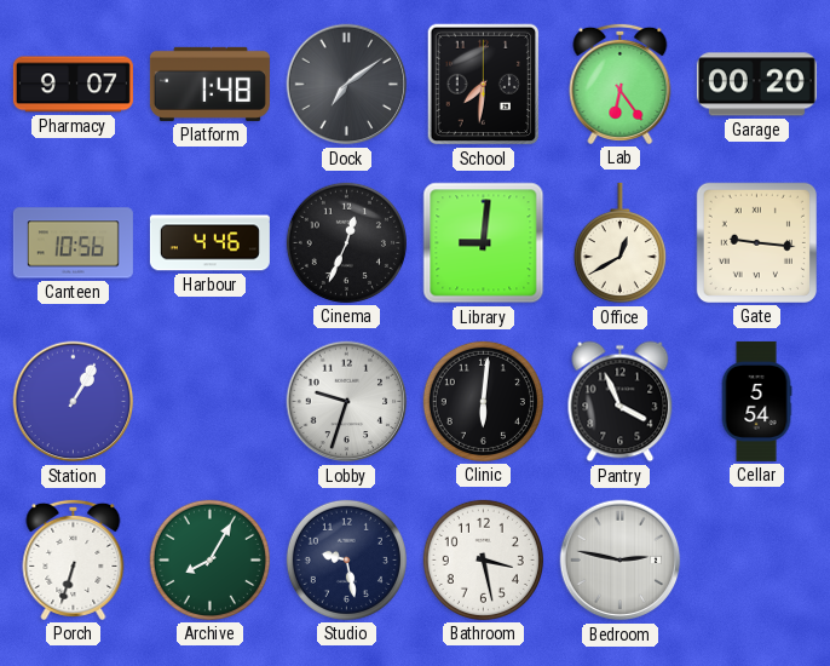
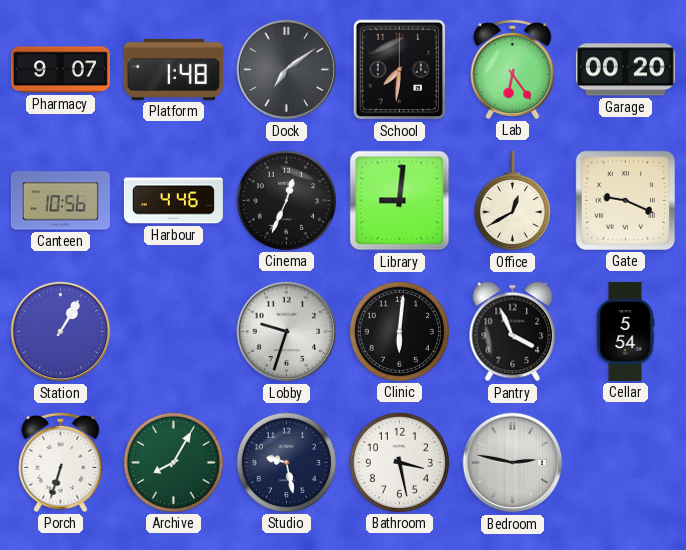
Gate: 9:16 -> 9:19 (625, 200)
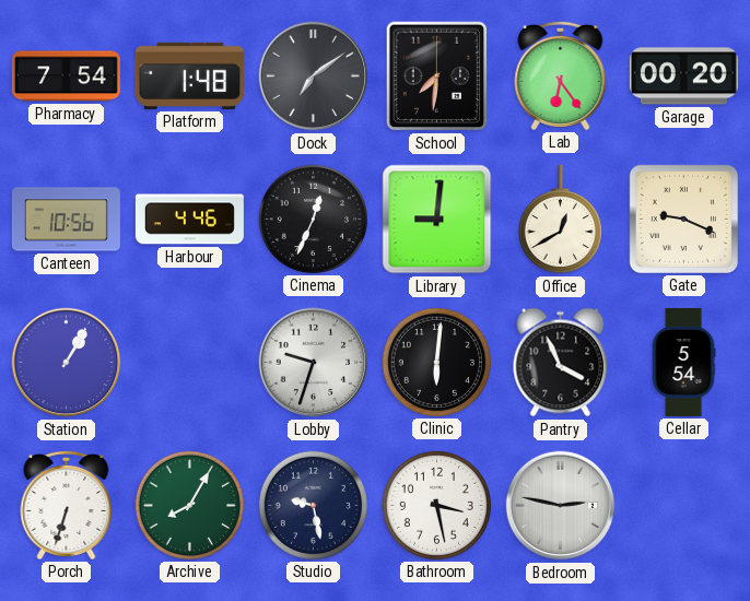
Pharmacy: 9:07 -> 7:54 (66, 76)
